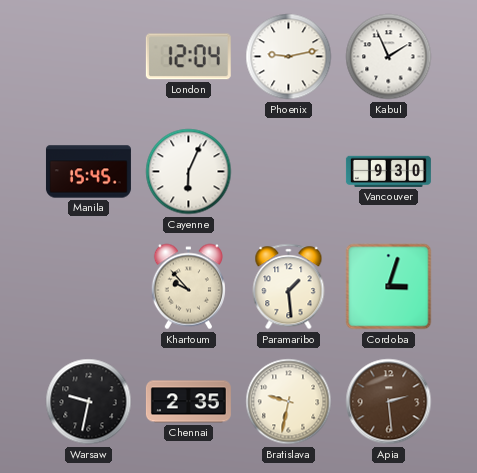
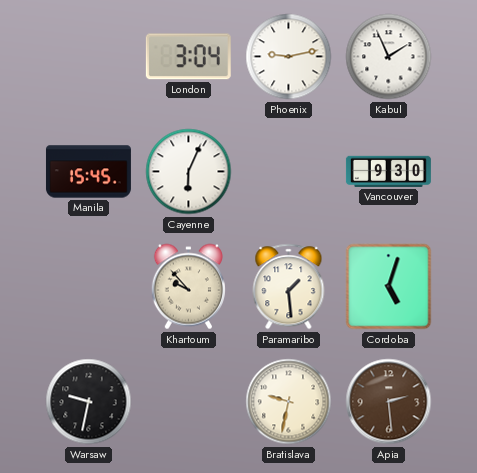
London: 12:04 -> 3:04 (188, 57)
Cordoba: 3:03 -> 5:03 (389, 287)
Chennai: 2:35 -> none (188, 402)
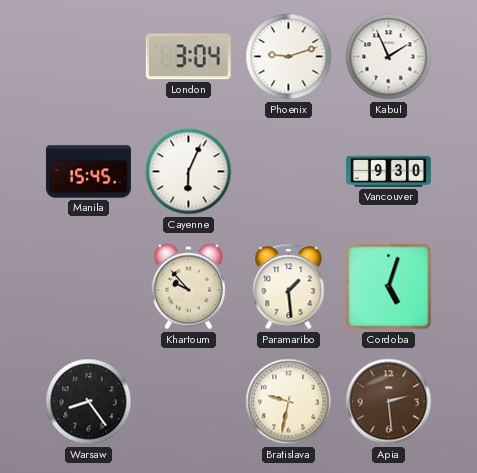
Phoenix: 9:13 -> 9:12 (289, 57)
Warsaw: 9:32 -> 8:24 (89, 402)
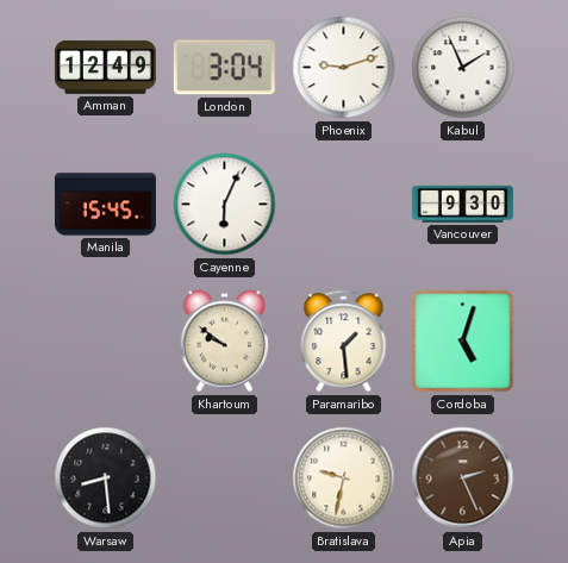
Amman: none -> 12:49 (105, 67)
Khartoum: 9:53 -> 9:51 (224, 342)
Warsaw: 8:24 -> 8:29 (106, 478)
Apia: 2:29 -> 2:26 (463, 478)
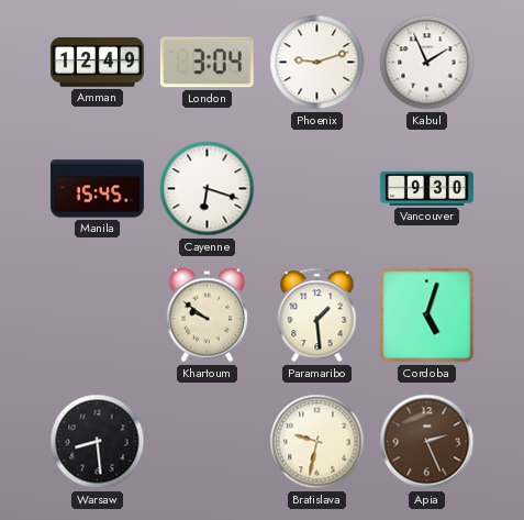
Cayenne: 6:04 -> 6:18 (208, 189)
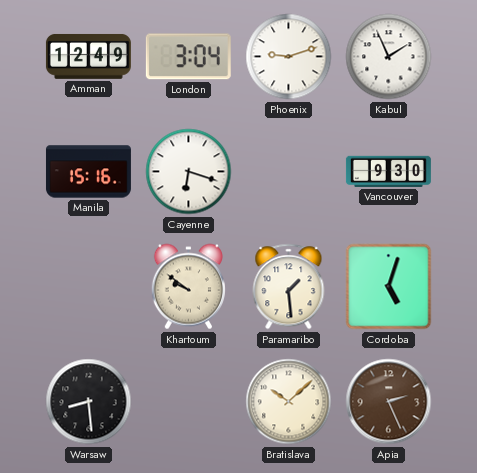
Manila: 15:45 -> 15:16 (88, 172)
Bratislava: 9:32 -> 10:08 (289, 402)
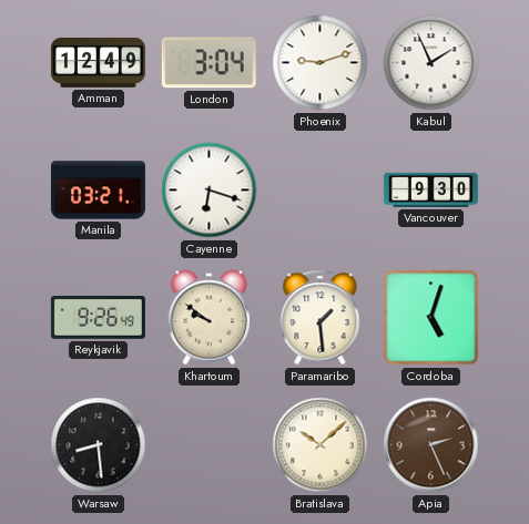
Manila: 15:16 -> 03:21 (98, 191)
Reykjavik: none -> 9:26 (98, 318)
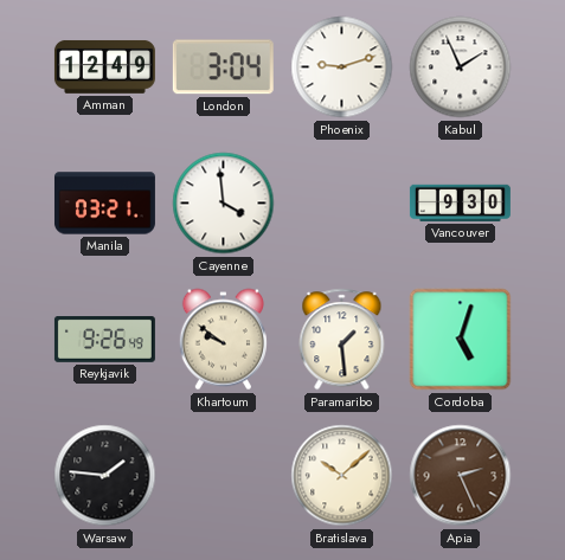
Cayenne: 6:18 -> 3:59 (224, 204)
Warsaw: 8:29 -> 1:46 (105, 476)
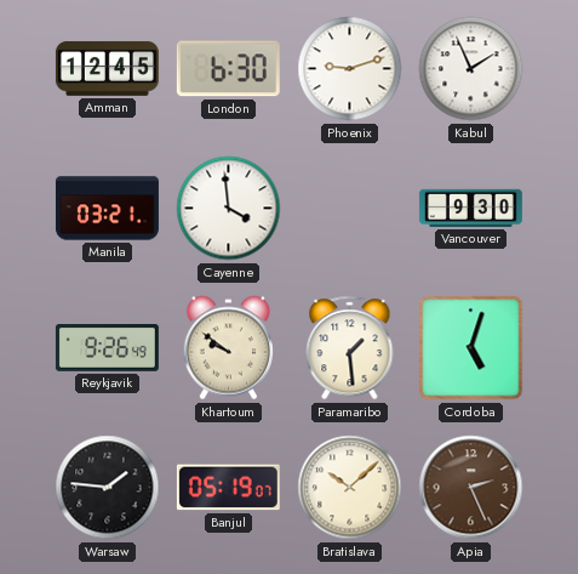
Amman: 12:49 -> 12:45 (107, 68)
London: 3:04 -> 6:30 (228, 69)
Banjul: none -> 05:19 (228, 488)
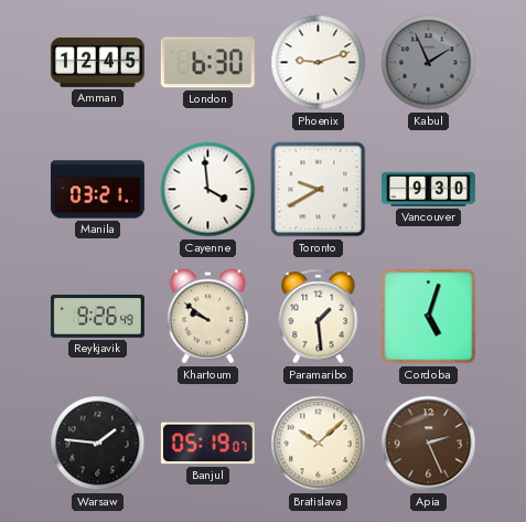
Kabul dial: white -> grey (429, 63)
Toronto: none -> 9:40 (319, 190)
